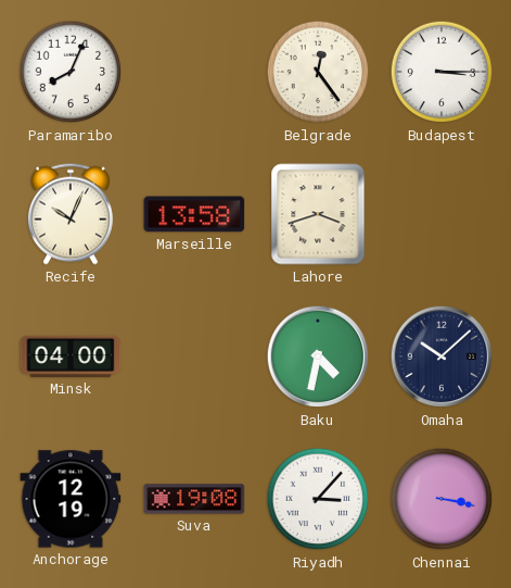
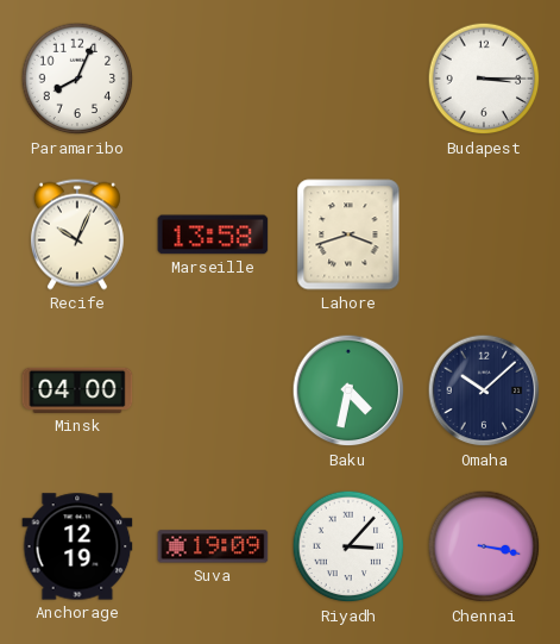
Belgrade: 12:24 -> none (318, 72)
Suva: 19:08 -> 19:09 (213, 546)
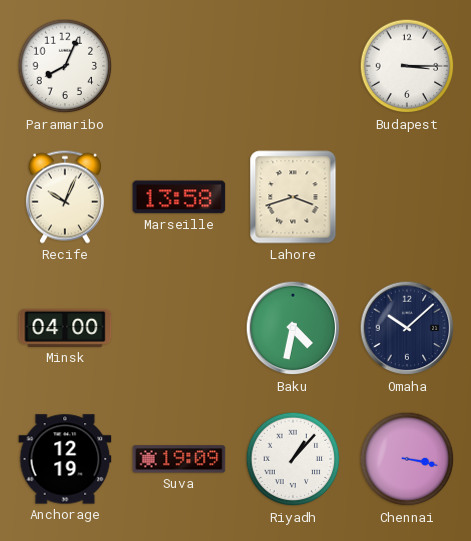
Riyadh: 3:07 -> 1:07 (293, 459)
